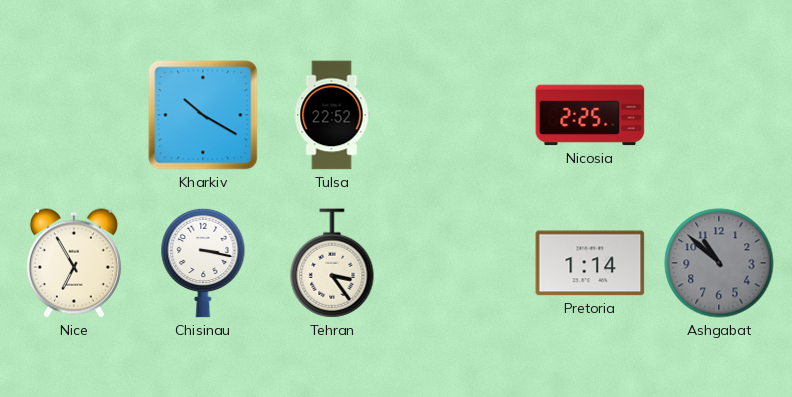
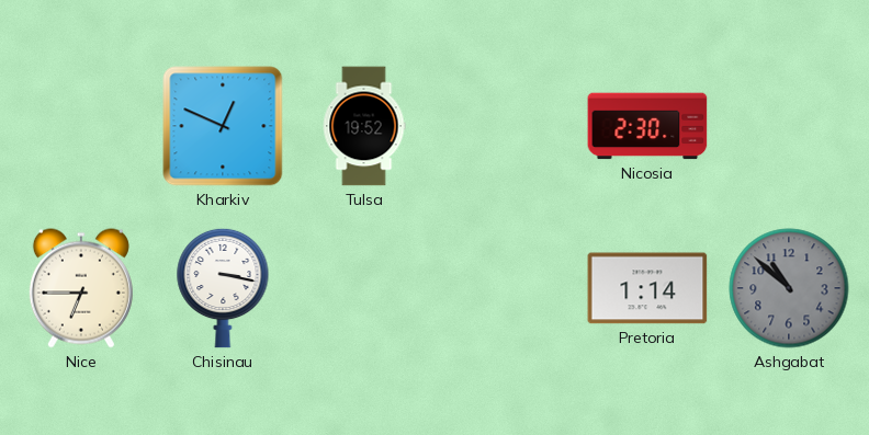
Kharkiv: 10:20 -> 12:49 (223, 126)
Tulsa: 22:52 -> 19:52 (364, 126)
Nicosia: 2:25 -> 2:30 (647, 126)
Nice: 6:55 -> 6:45 (81, 288)
Tehran: 3:24 -> none (332, 263)
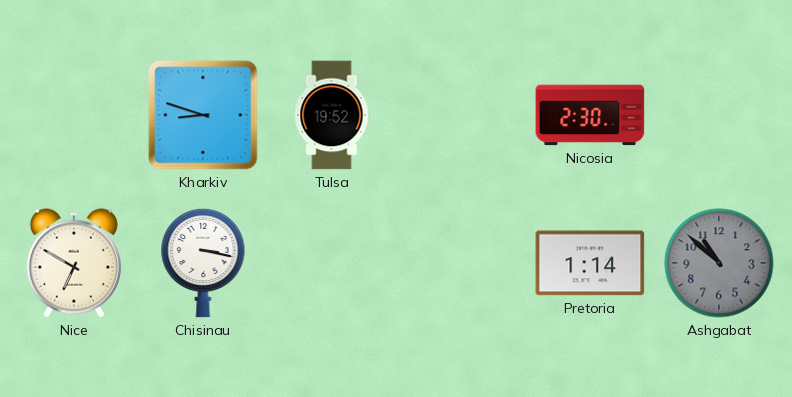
Kharkiv: 12:49 -> 8:48 (203, 115)
Nice: 6:45 -> 6:50 (74, 263)
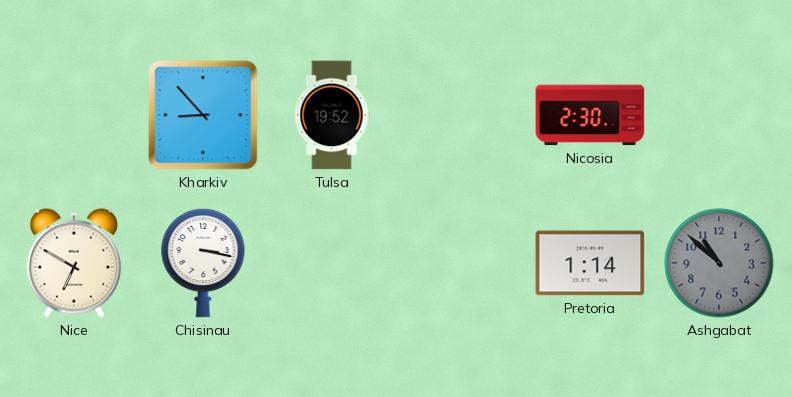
Kharkiv: 8:48 -> 8:53 (203, 115)
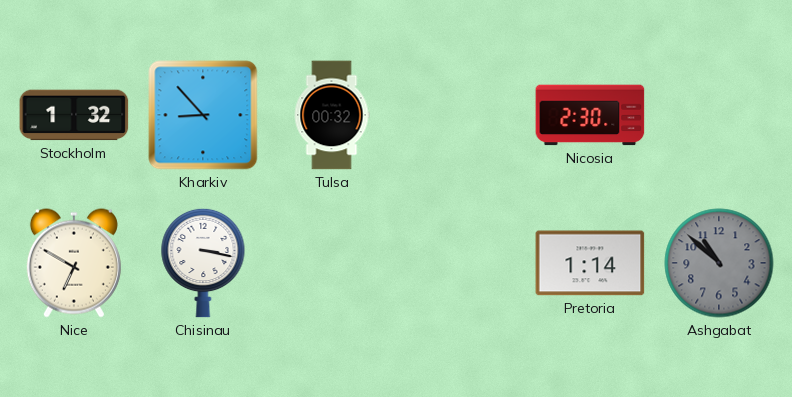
Stockholm: none -> 1:32 (74, 115)
Tulsa: 19:52 -> 00:32 (332, 115)
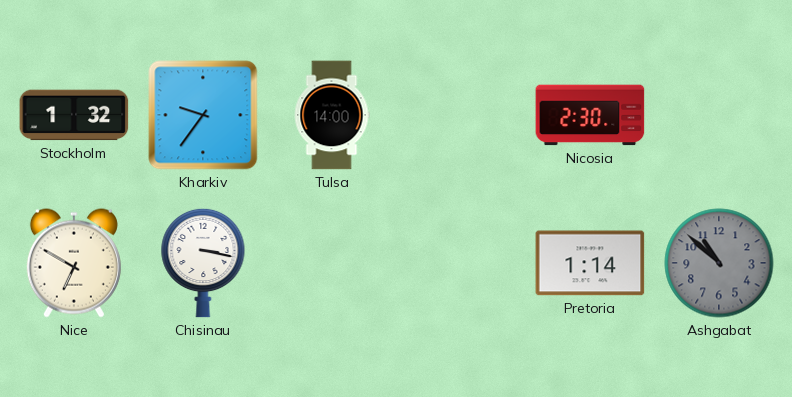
Kharkiv: 8:53 -> 9:36 (203, 115)
Tulsa: 00:32 -> 14:00 (332, 115)
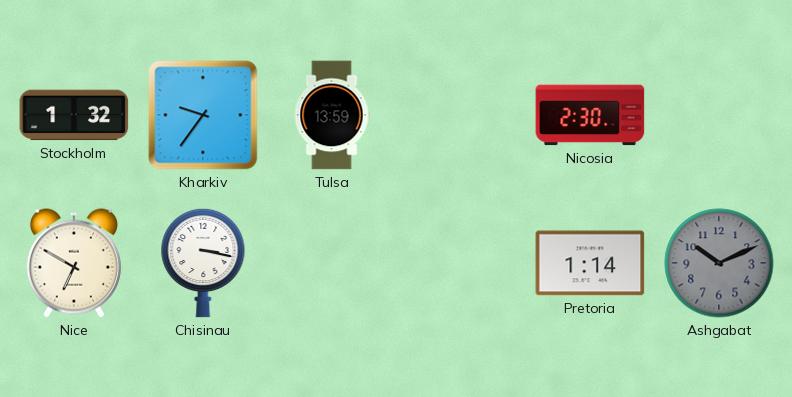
Tulsa: 14:00 -> 13:59 (332, 115)
Ashgabat: 10:52 -> 10:11 (719, 263)
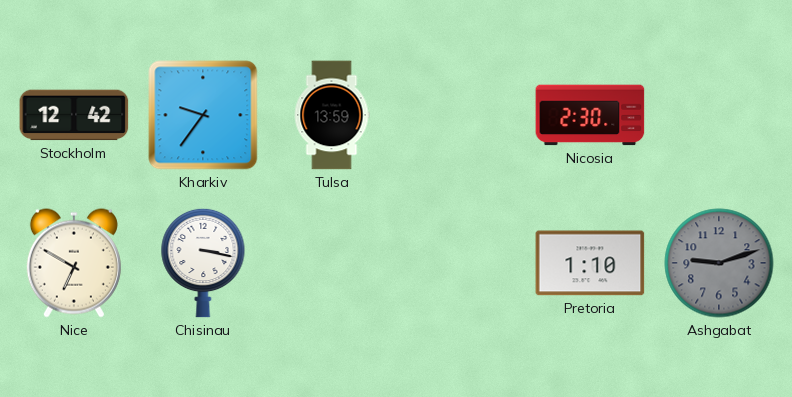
Stockholm: 1:32 -> 12:42 (74, 115)
Pretoria: 1:14 -> 1:10 (590, 263)
Ashgabat: 10:11 -> 9:12 (719, 263)
